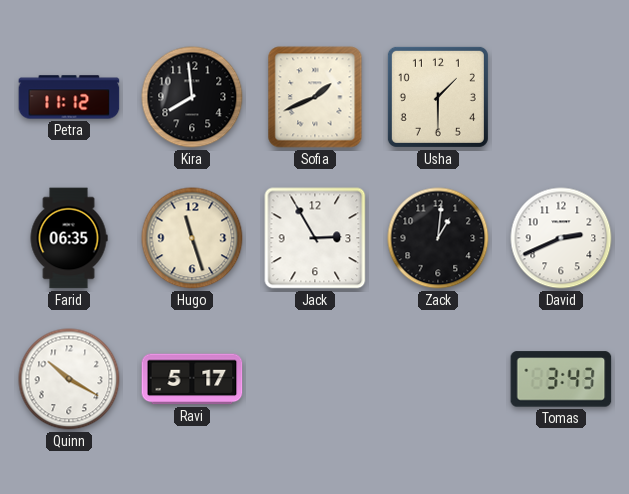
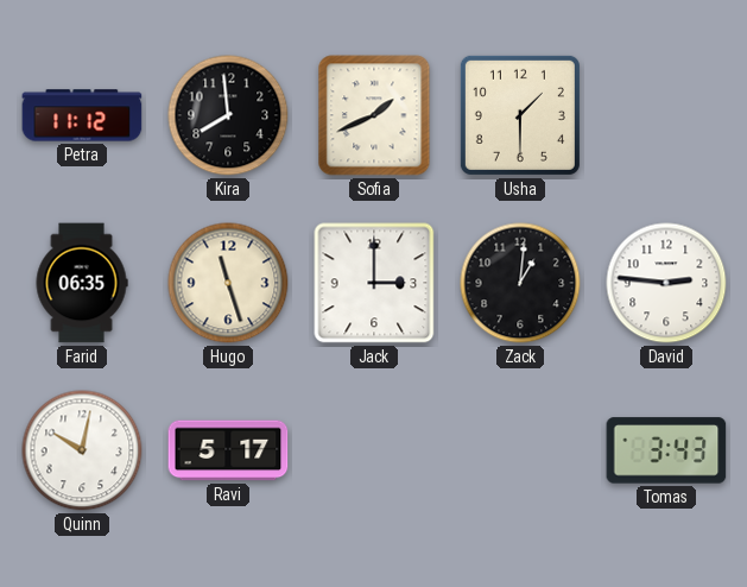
Jack: 2:55 -> 3:00 (374, 283)
David: 2:41 -> 2:46 (666, 283)
Quinn: 10:20 -> 10:02 (82, 450)
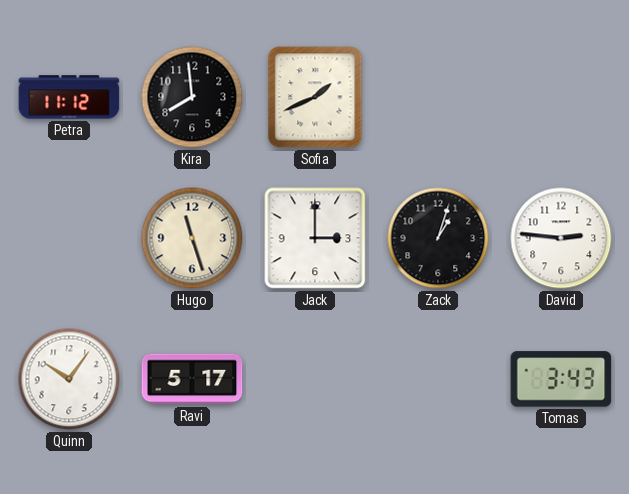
Usha: 1:30 -> none (520, 115)
Farid: 06:35 -> none (82, 283)
Zack: 1:01 -> 1:03 (438, 238)
Quinn: 10:02 -> 10:06 (69, 379)
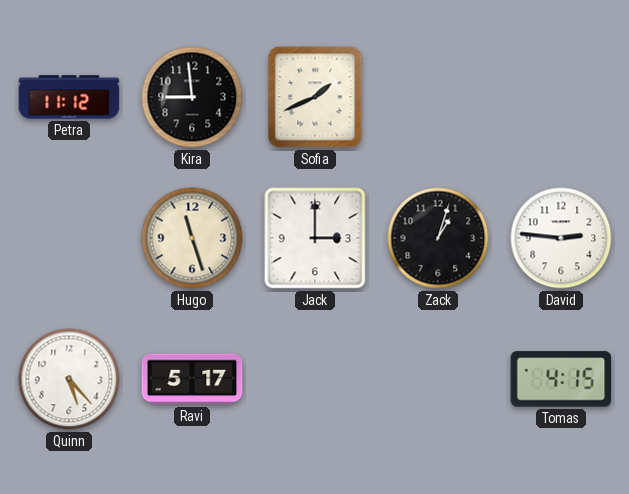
Kira: 7:59 -> 8:59 (192, 97)
Quinn: 10:06 -> 5:23 (69, 379)
Tomas: 3:43 -> 4:15 (561, 379)
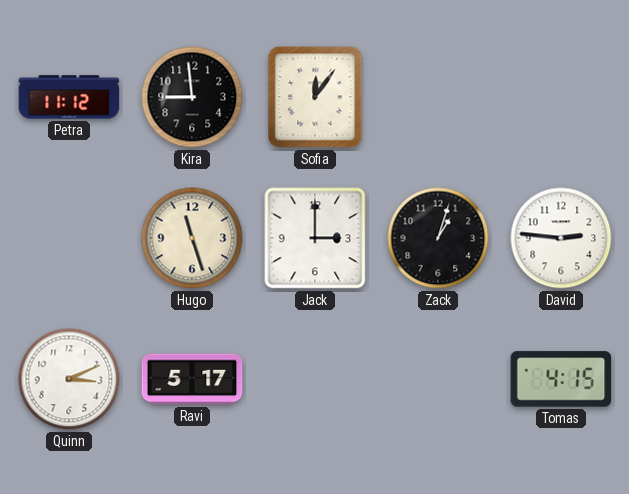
Sofia: 1:41 -> 12:06 (315, 97)
Quinn: 5:23 -> 3:11 (69, 379)
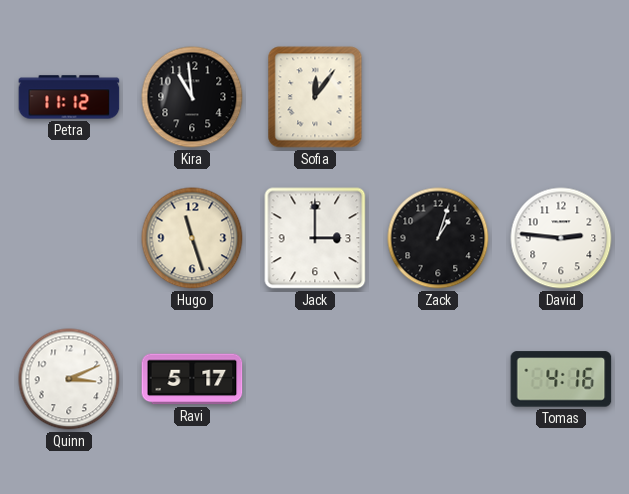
Kira: 8:59 -> 10:59 (192, 97)
Tomas: 4:15 -> 4:16 (561, 379)
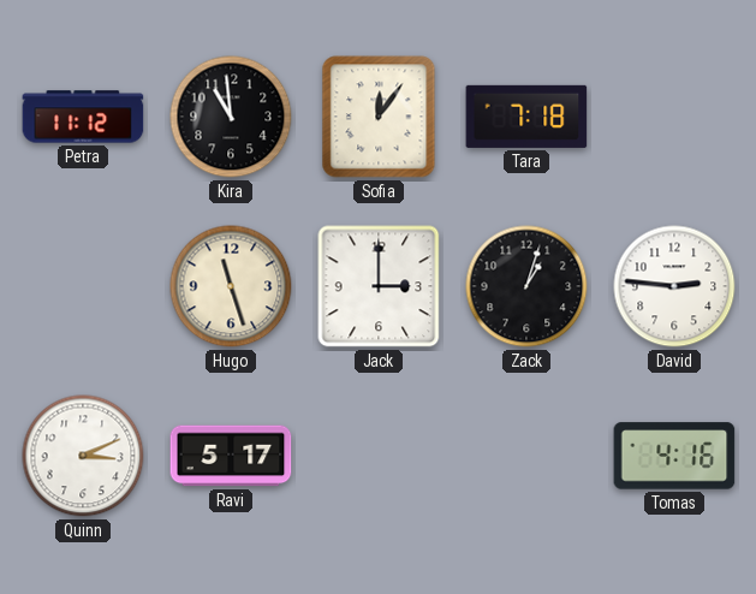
Tara: none -> 7:18 (526, 117)
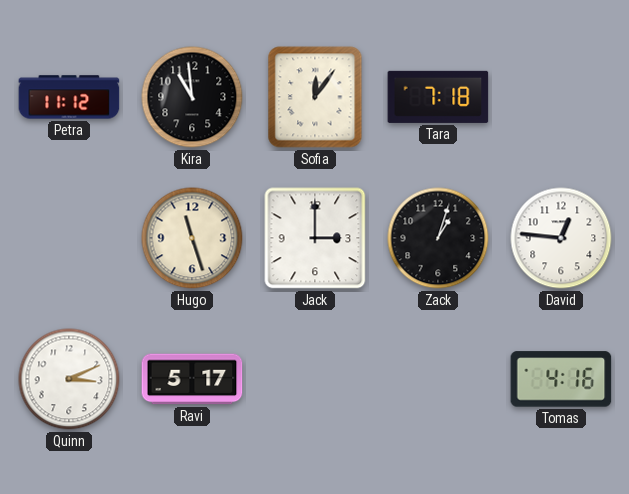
David: 2:46 -> 12:46 (561, 238)
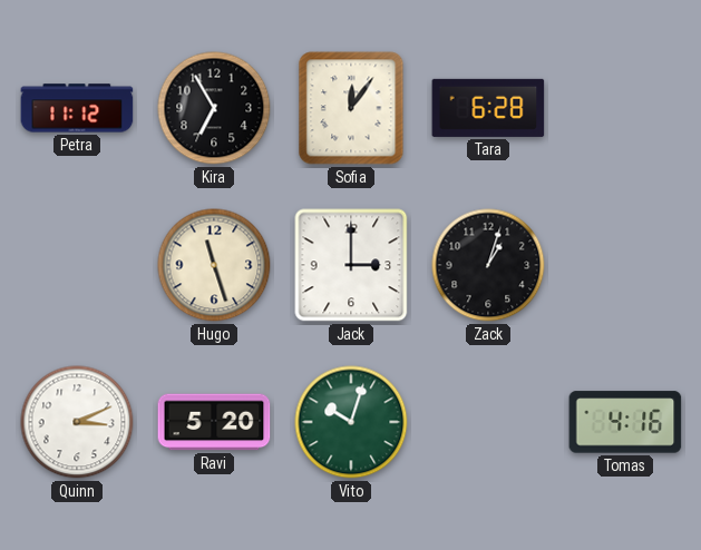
Kira: 10:59 -> 6:55 (214, 108)
Tara: 7:18 -> 6:28 (488, 108)
David: 12:46 -> none (561, 238)
Ravi: 5:17 -> 5:20 (214, 422)
Vito: none -> 10:03 (351, 422)
